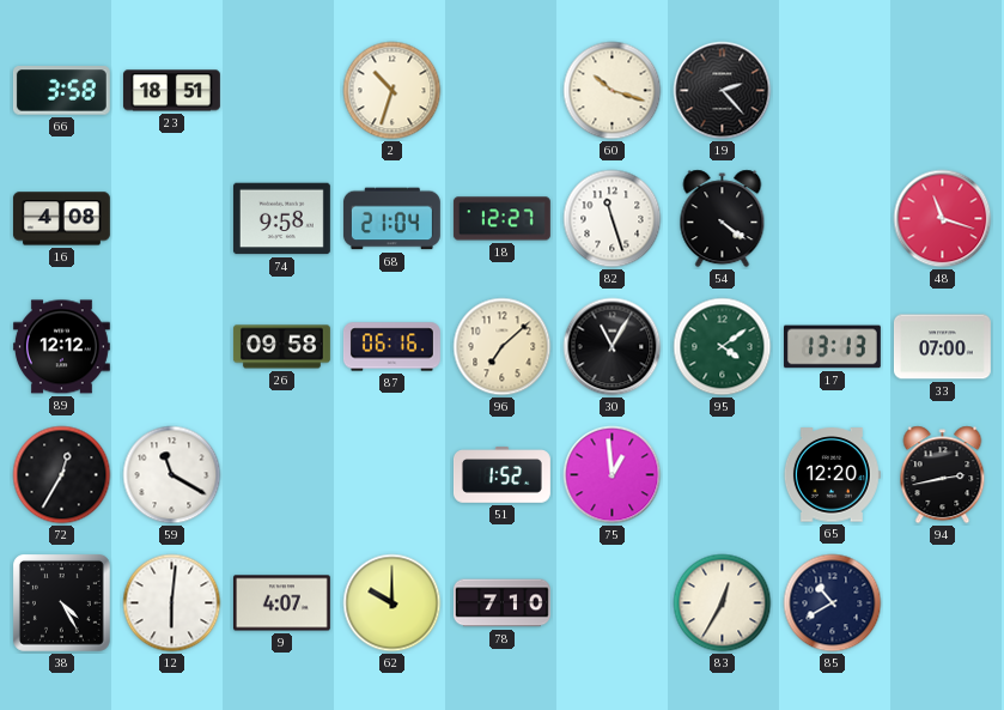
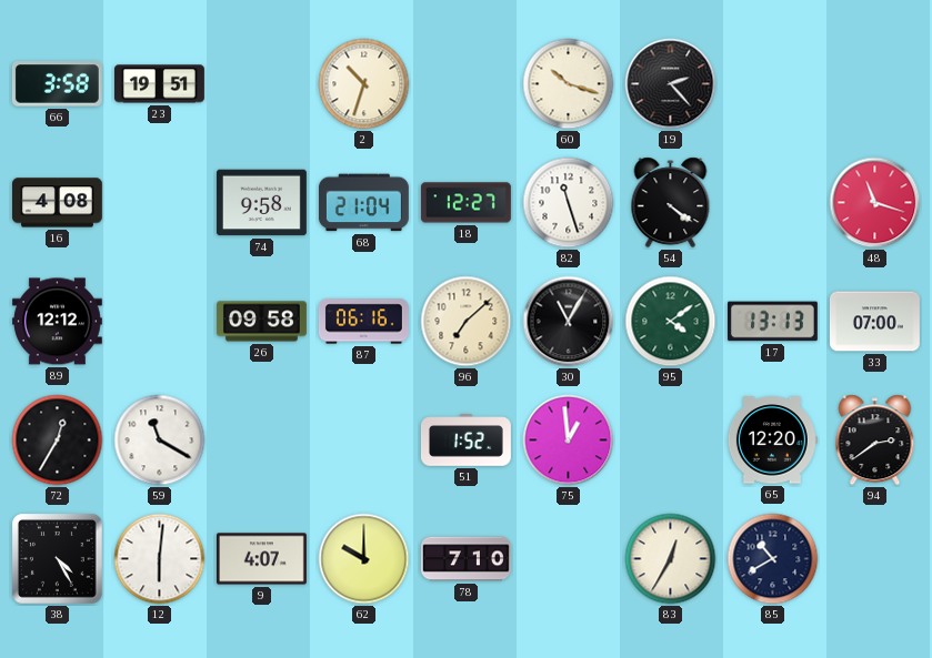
23: 18:51 -> 19:51 (159, 84)
94: 2:43 -> 2:39 (875, 441)
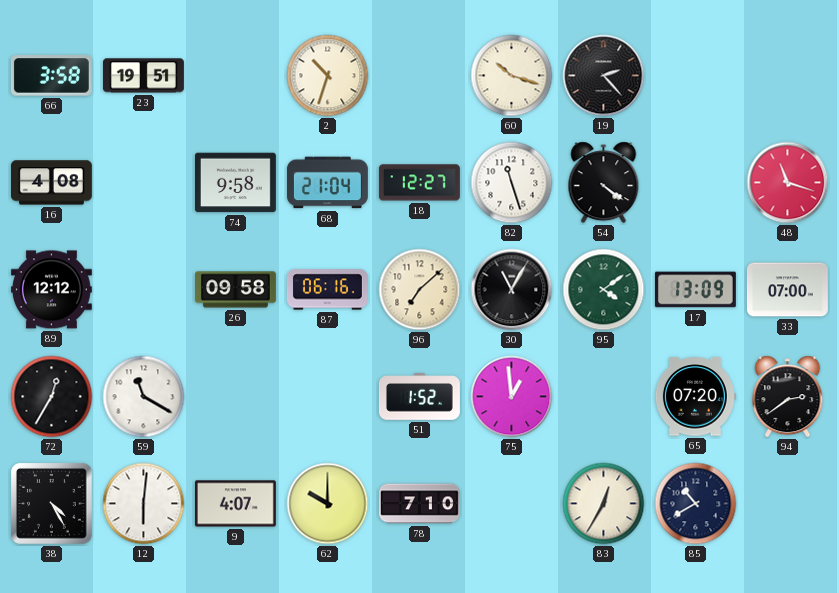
17: 13:13 -> 13:09 (695, 290)
65: 12:20 -> 07:20 (695, 397)
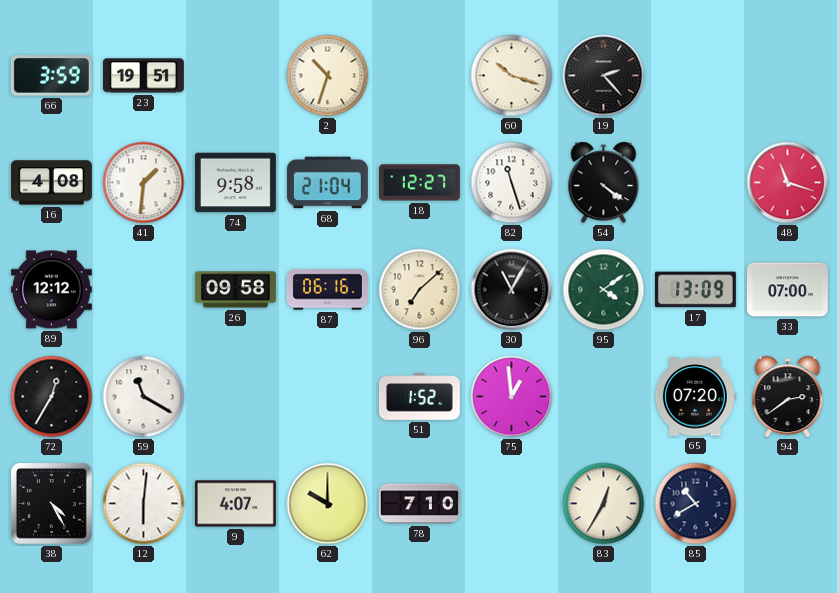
66: 3:58 -> 3:59 (51, 76)
41: none -> 1:31 (144, 183)
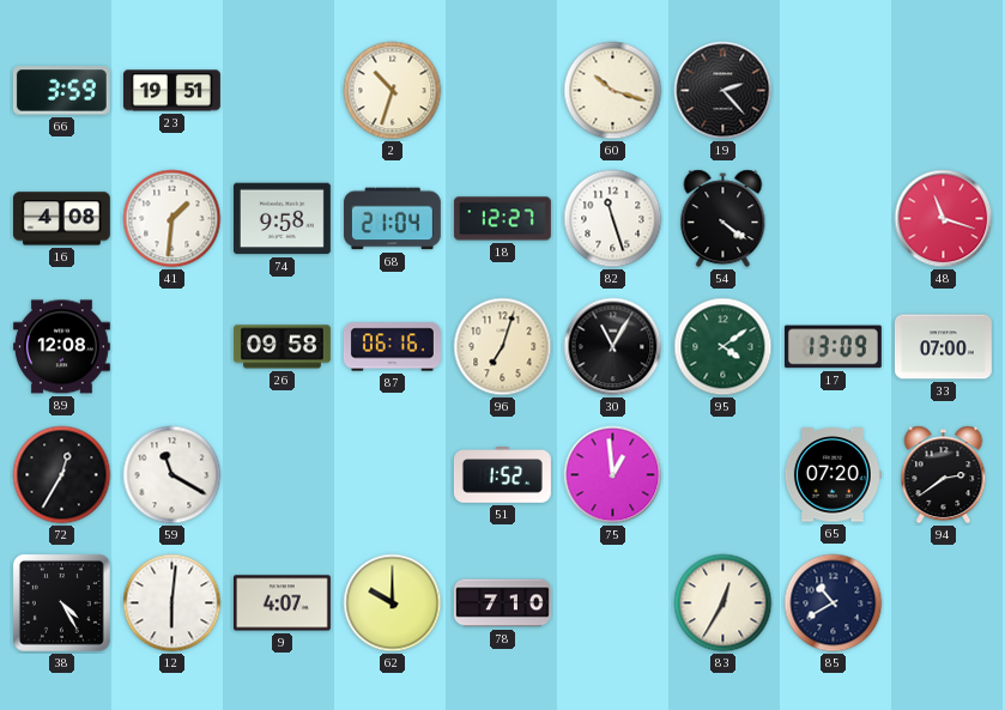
89: 12:12 -> 12:08 (61, 347)
96: 7:08 -> 7:03 (503, 347)
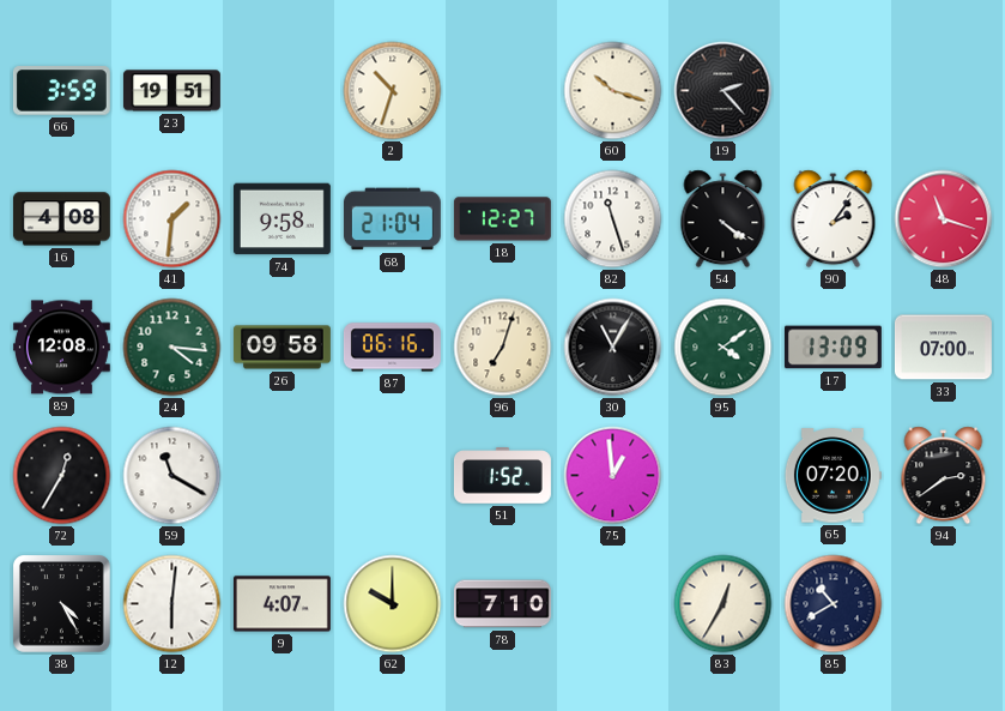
90: none -> 2:06 (834, 219)
24: none -> 4:16 (172, 348)
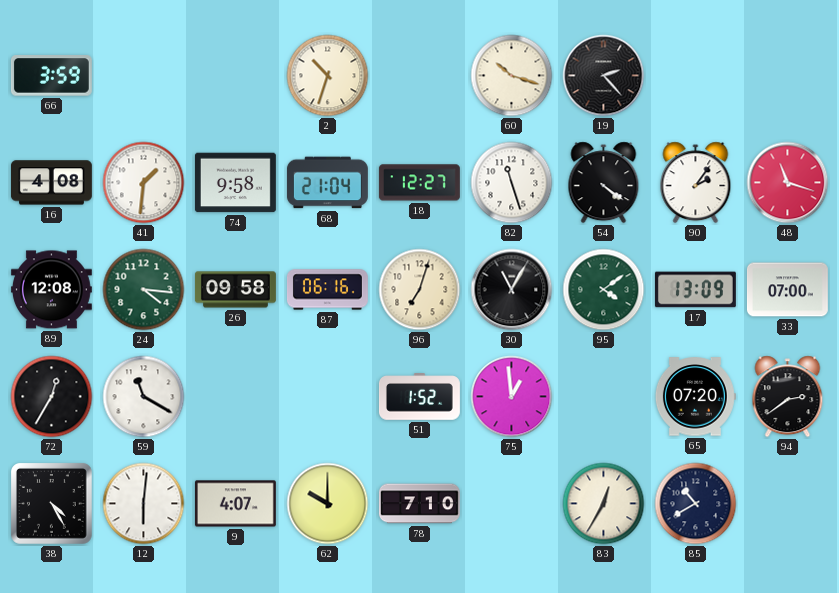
23: 19:51 -> none (171, 91)
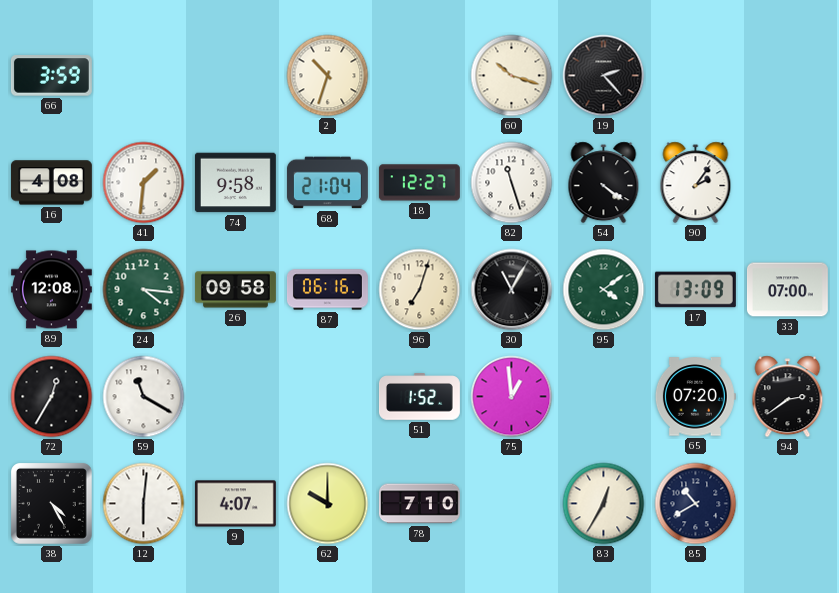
48: 11:18 -> none (788, 183)
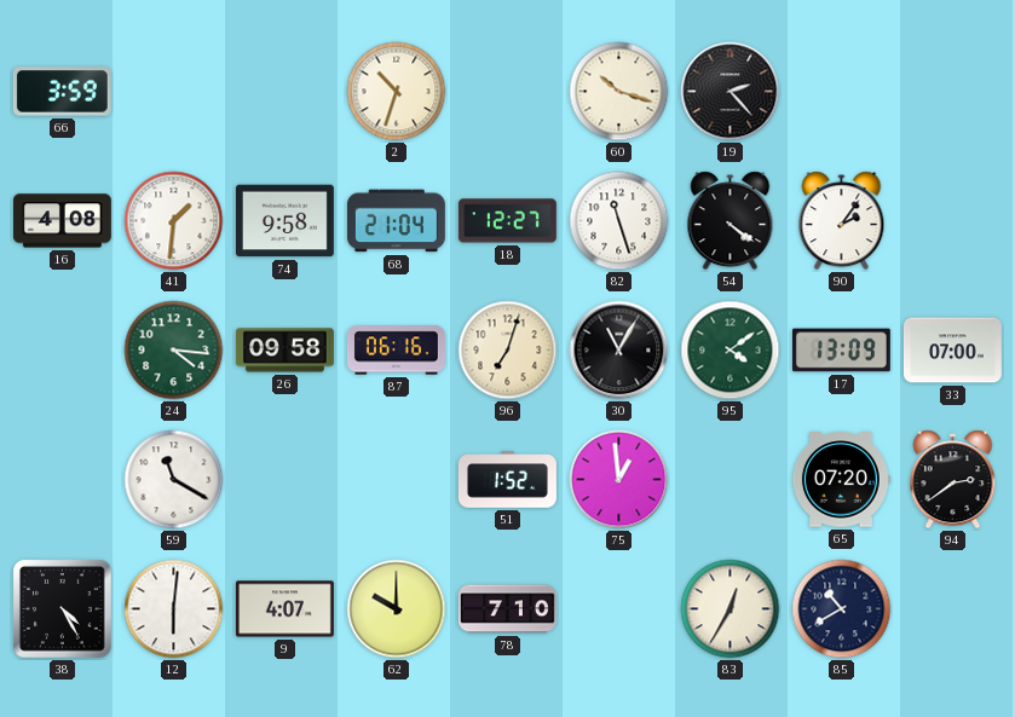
89: 12:08 -> none (51, 290)
72: 12:35 -> none (52, 397)
